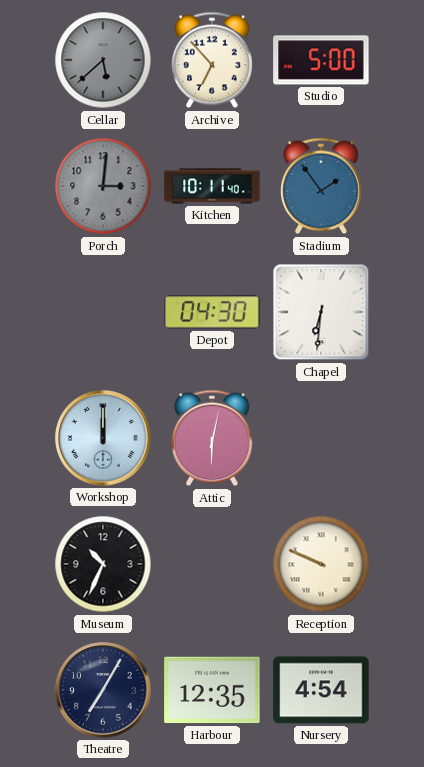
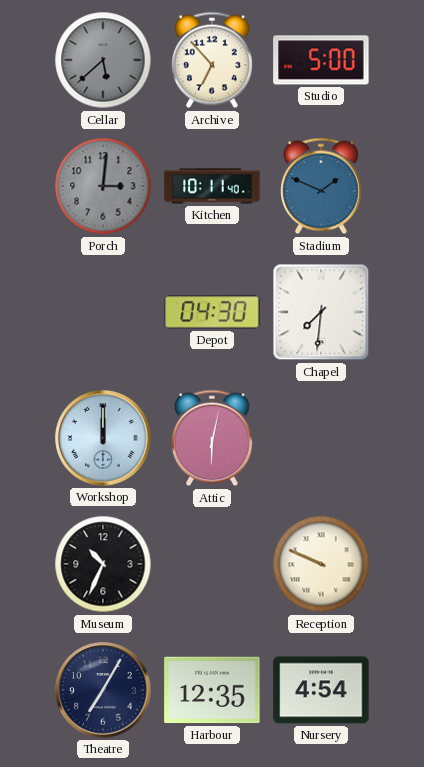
Stadium: 1:54 -> 1:49 (322, 186)
Chapel: 6:31 -> 7:31 (321, 312)
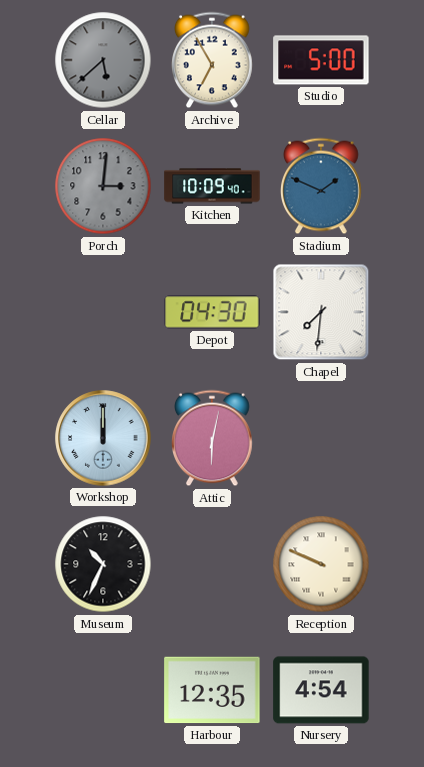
Archive: 6:53 -> 6:55 (213, 60)
Kitchen: 10:11 -> 10:09 (212, 186)
Theatre: 7:05 -> none (103, 690)
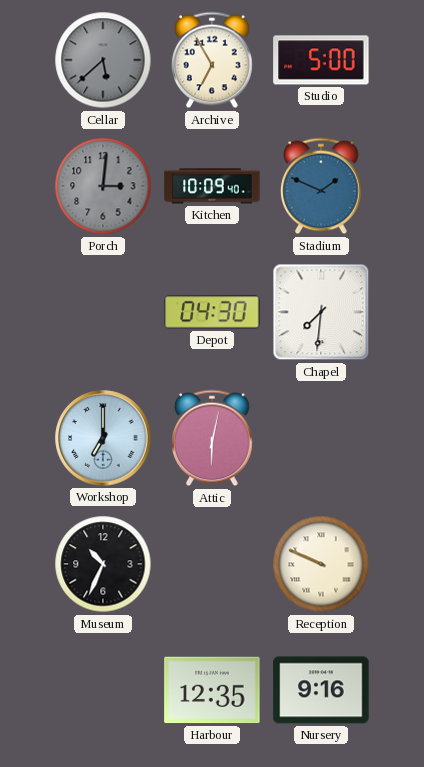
Workshop: 12:00 -> 7:00 (103, 438)
Nursery: 4:54 -> 9:16 (321, 690)
